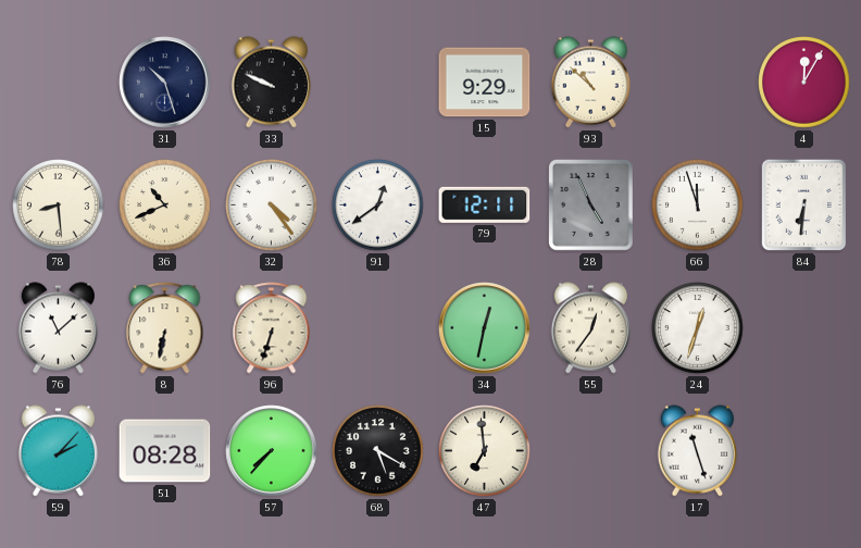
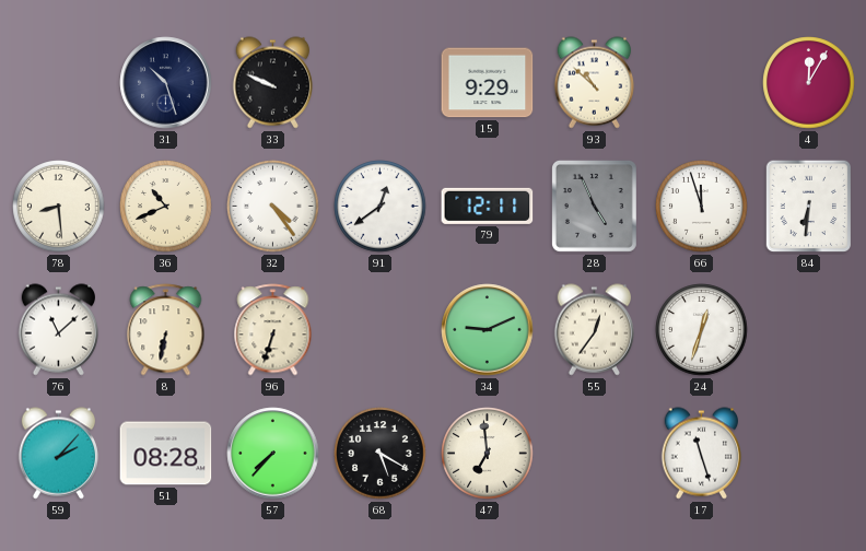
34: 12:32 -> 9:11 (488, 330)
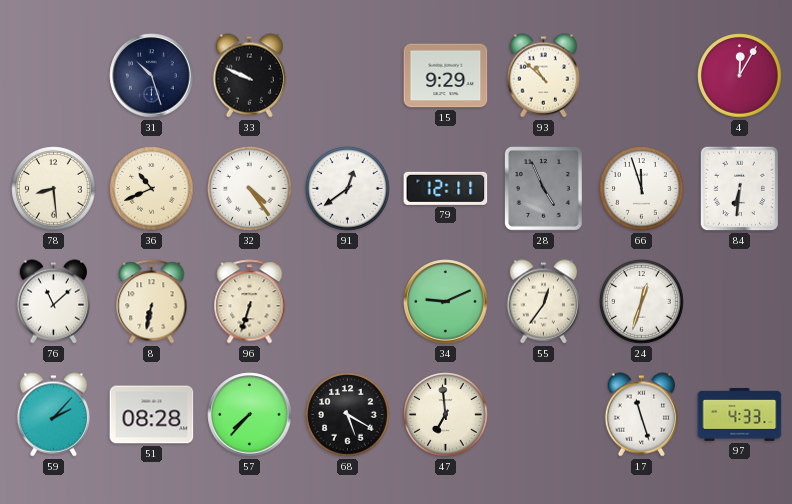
97: none -> 4:33 (740, 415)
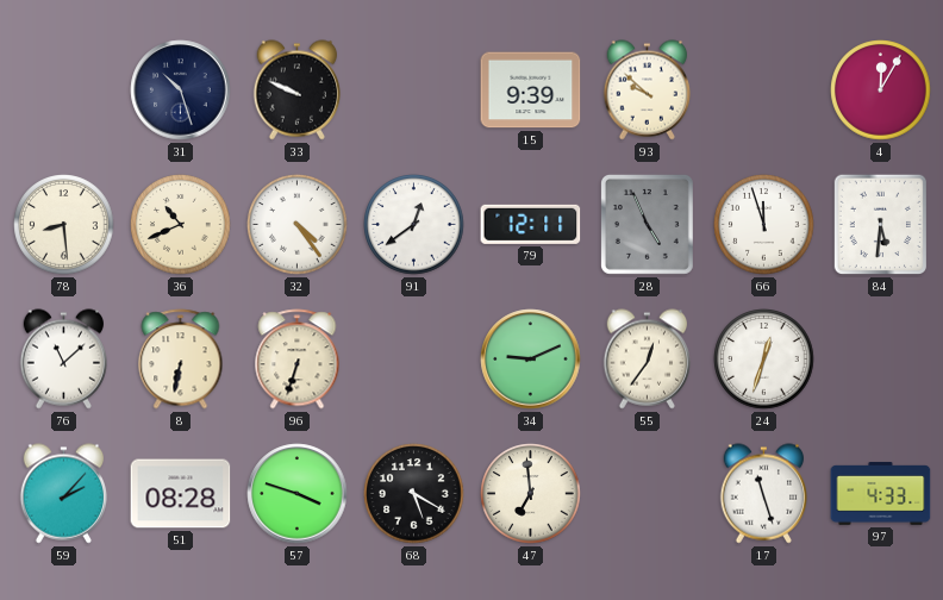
15: 9:29 -> 9:39 (531, 90)
93: 10:52 -> 9:52 (648, 90)
84: 6:31 -> 5:31 (880, 225)
57: 7:37 -> 3:48 (298, 494)
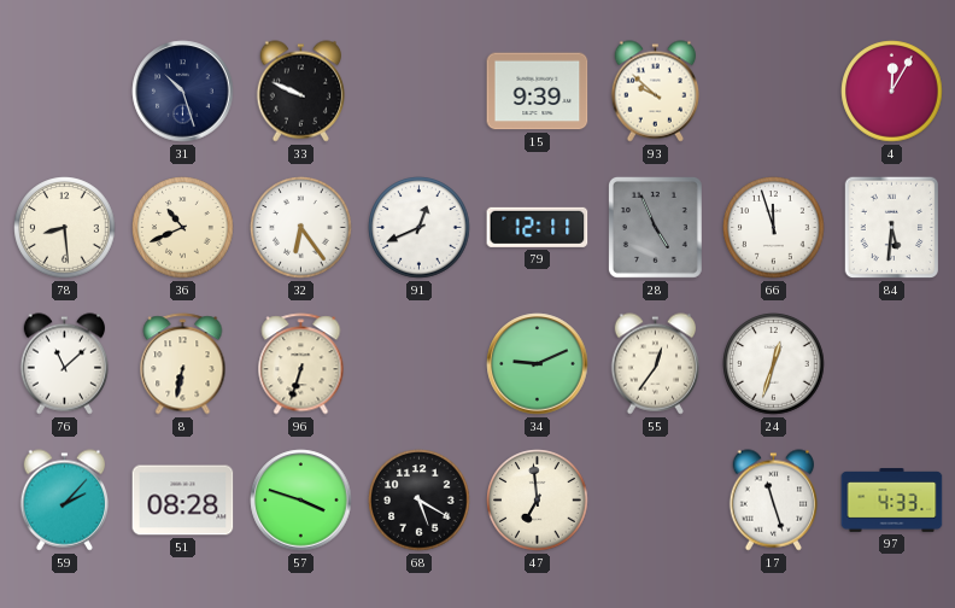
32: 4:24 -> 6:24 (301, 228)
91: 12:39 -> 12:41 (420, 228)
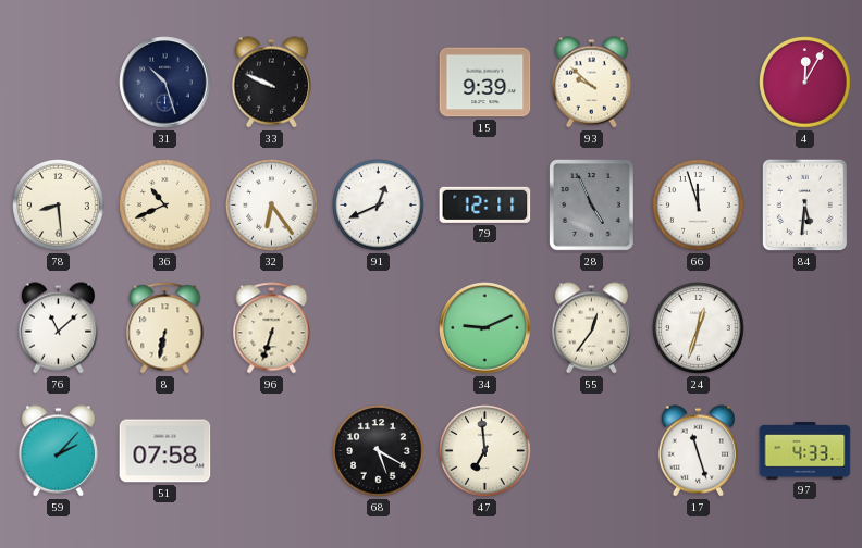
51: 08:28 -> 07:58 (165, 451)
57: 3:48 -> none (301, 501)
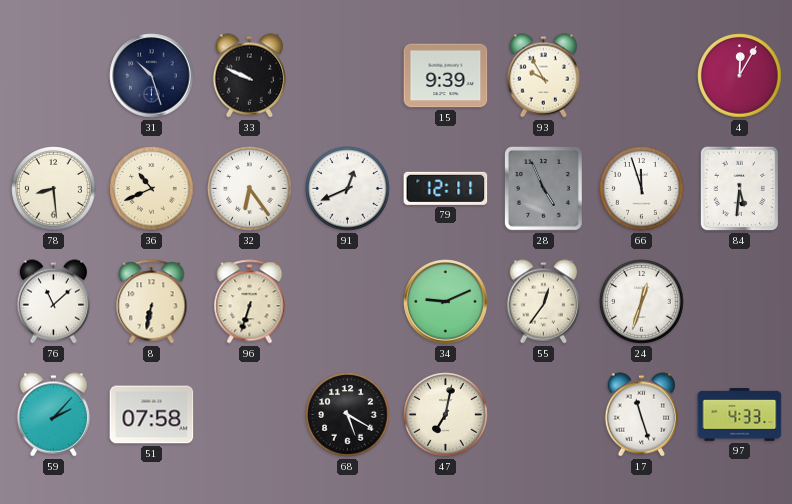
93: 9:52 -> 9:55 (544, 76)
47: 6:59 -> 7:02 (446, 415)
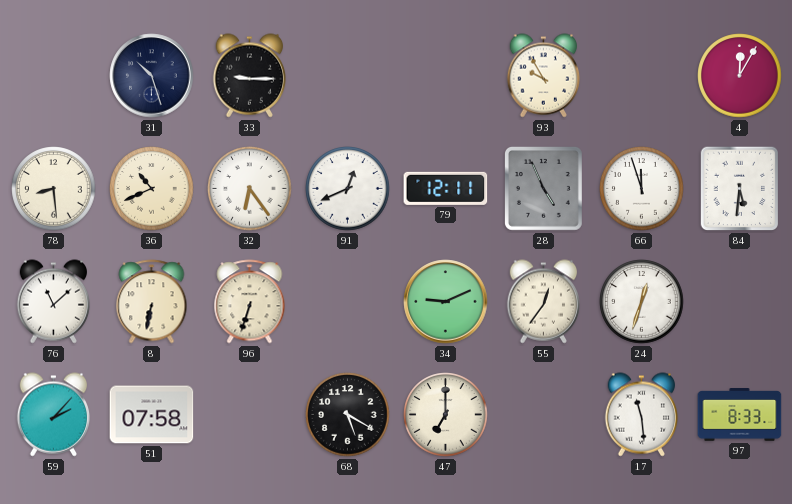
33: 9:49 -> 9:15 (250, 76)
15: 9:39 -> none (446, 76)
47: 7:02 -> 7:00 (446, 415)
17: 11:27 -> 11:29 (642, 415)
97: 4:33 -> 8:33 (740, 415)
